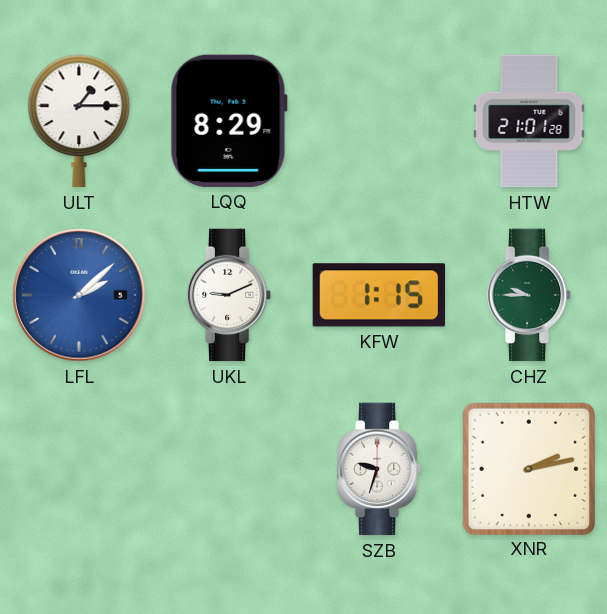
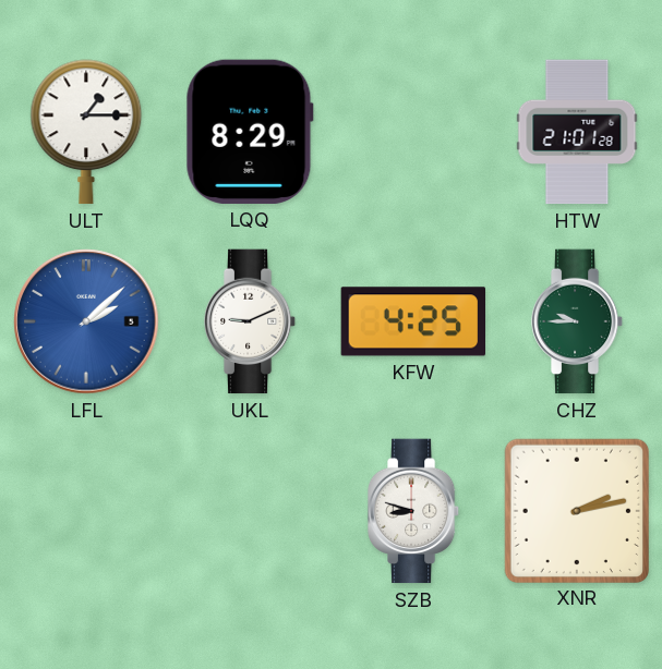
KFW: 1:15 -> 4:25 (412, 321)
SZB: 9:33 -> 8:48 (413, 511)
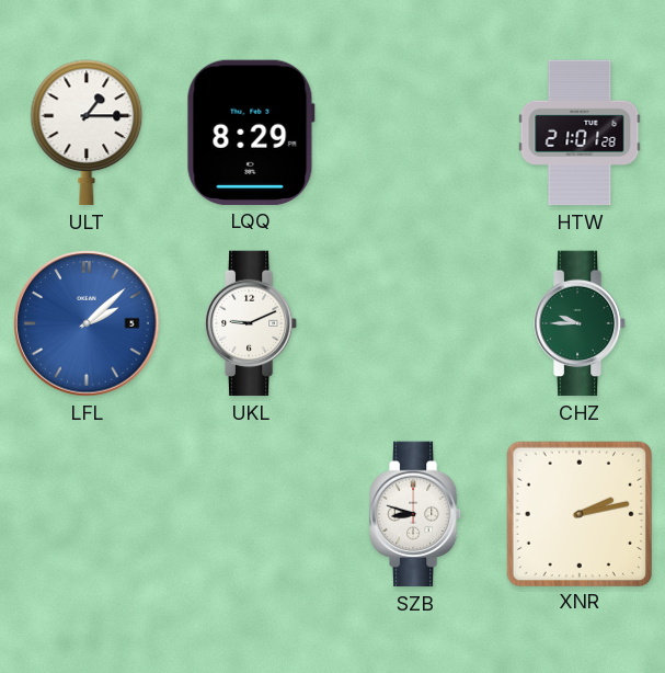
KFW: 4:25 -> none (412, 321)
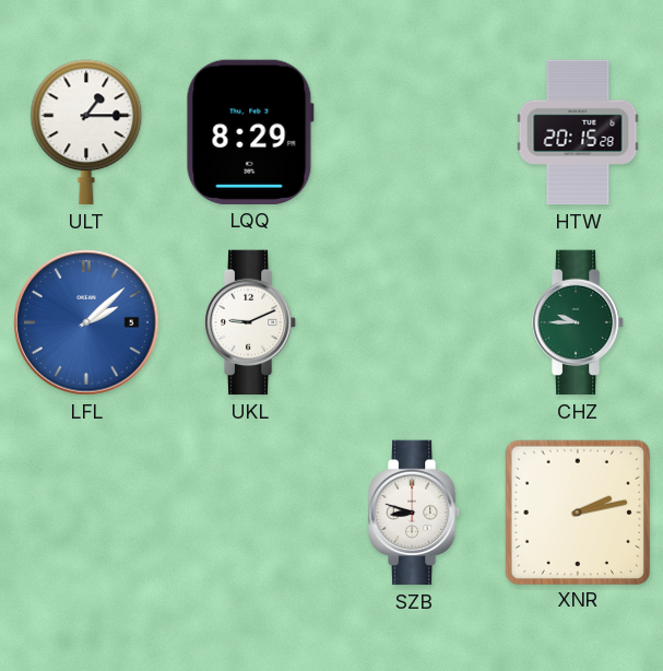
HTW: 21:01 -> 20:15 (578, 132)
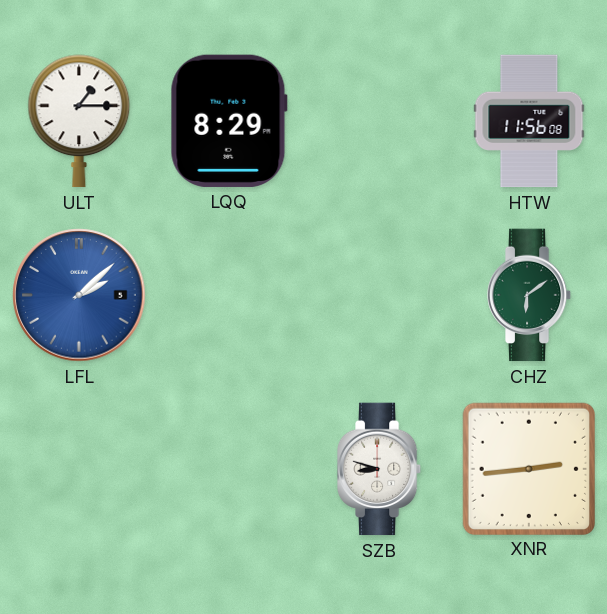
HTW: 20:15 -> 11:56 (529, 121)
UKL: 9:11 -> none (250, 322)
CHZ: 9:45 -> 6:09 (529, 295)
XNR: 2:13 -> 2:44 (528, 468)
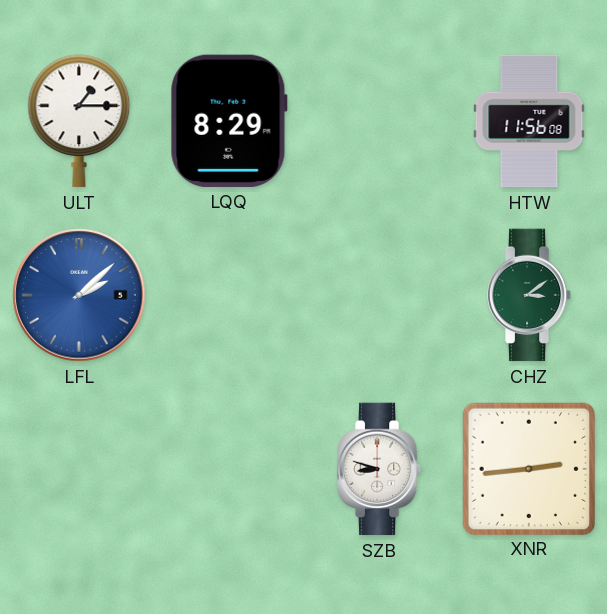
CHZ: 6:09 -> 3:09 (529, 295)
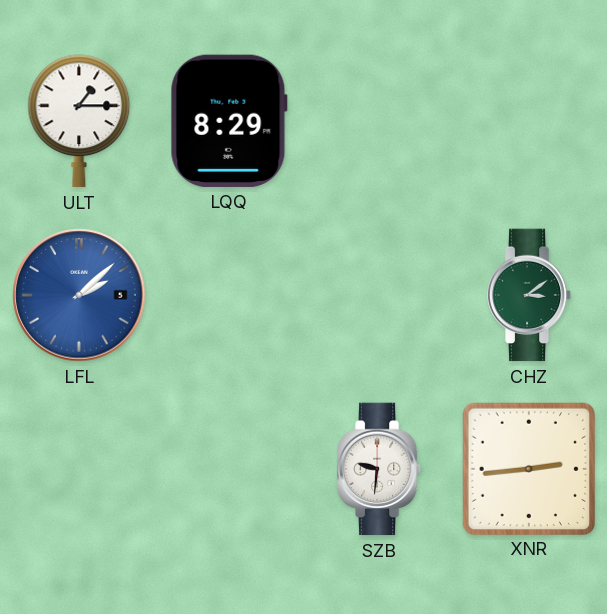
HTW: 11:56 -> none (529, 121)
SZB: 8:48 -> 9:31 (379, 469)
